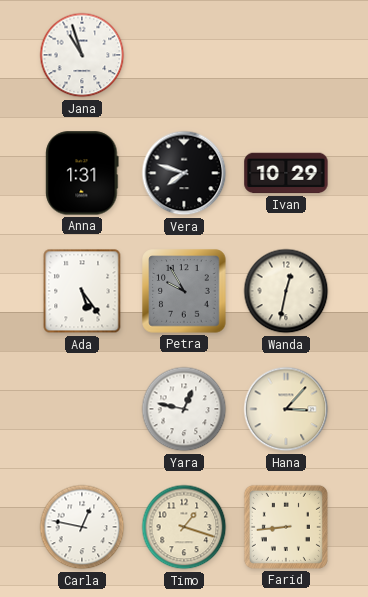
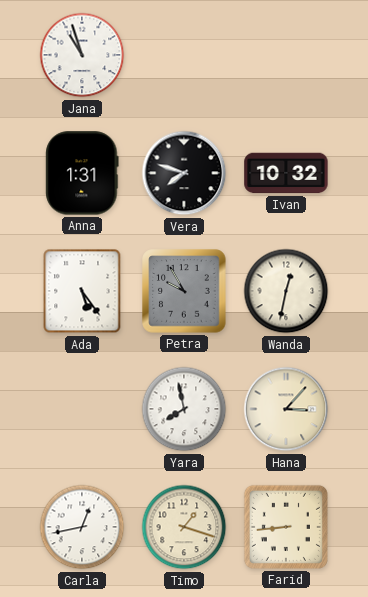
Ivan: 10:29 -> 10:32 (286, 173)
Yara: 12:47 -> 7:58 (184, 409)
Carla: 12:47 -> 12:43 (82, 527)
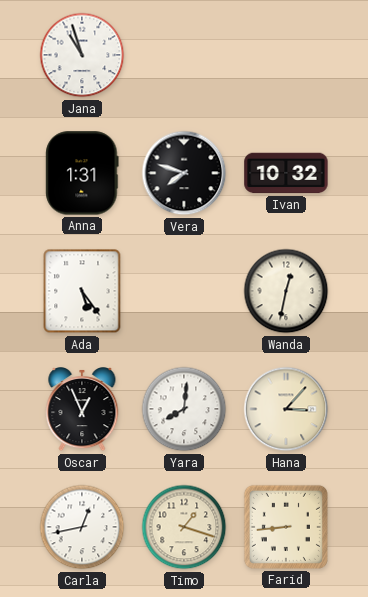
Petra: 9:55 -> none (184, 291)
Oscar: none -> 12:56 (82, 410)
Yara: 7:58 -> 8:01 (184, 409)
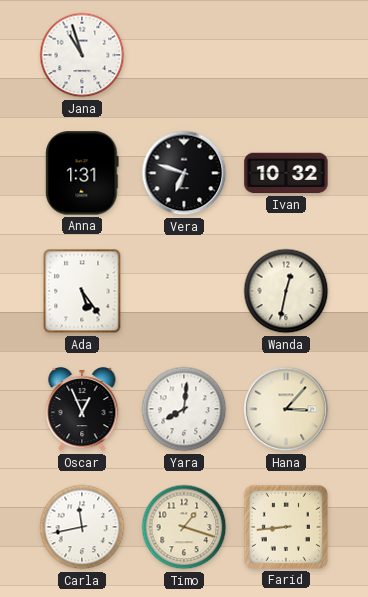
Vera: 7:48 -> 6:48 (184, 173)
Carla: 12:43 -> 11:43 (82, 527)
